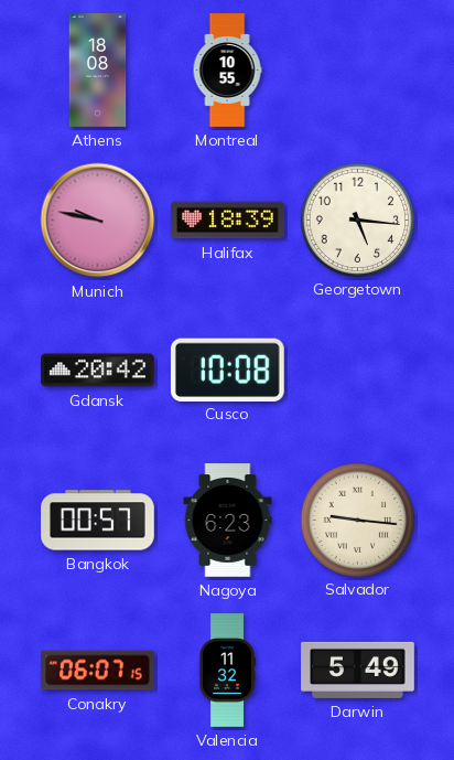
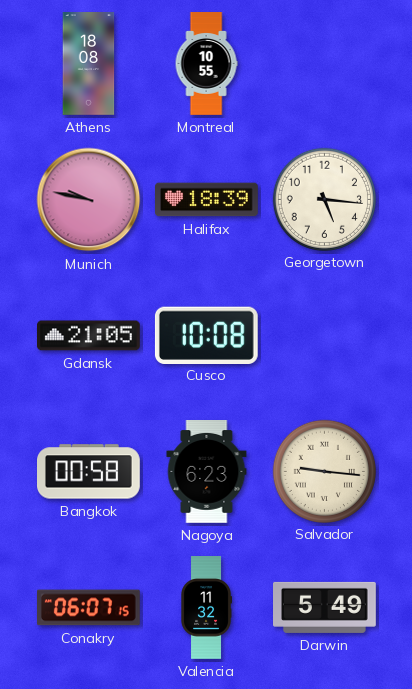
Gdansk: 20:42 -> 21:05 (89, 336)
Bangkok: 00:57 -> 00:58 (89, 472)
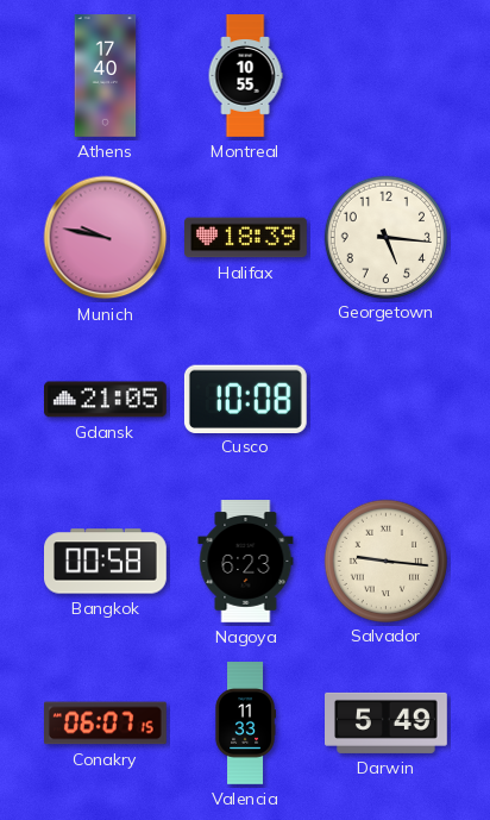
Athens: 18:08 -> 17:40 (106, 76)
Valencia: 11:32 -> 11:33 (245, 724)
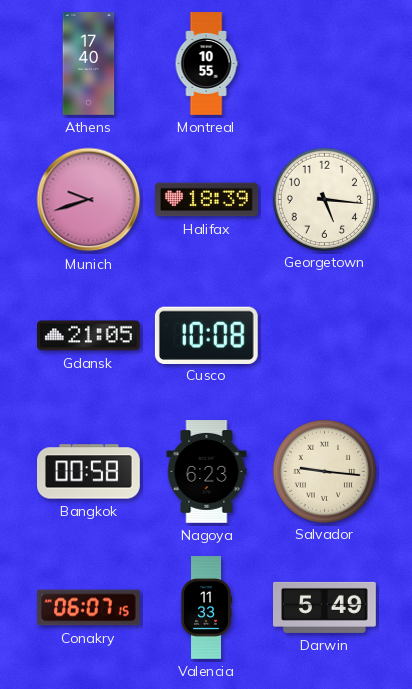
Munich: 9:47 -> 9:42 (89, 200)
